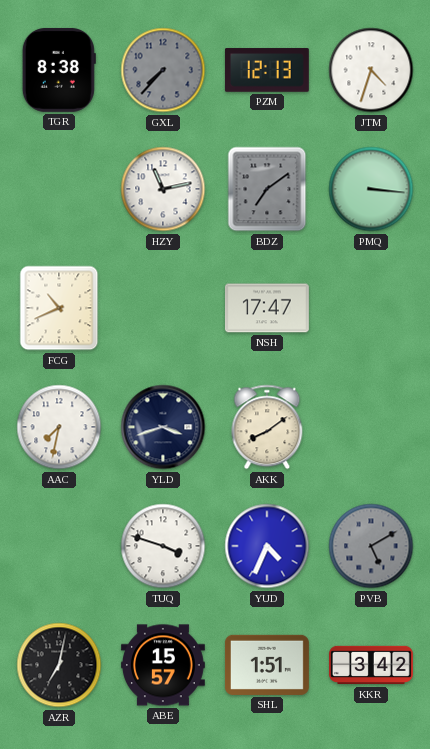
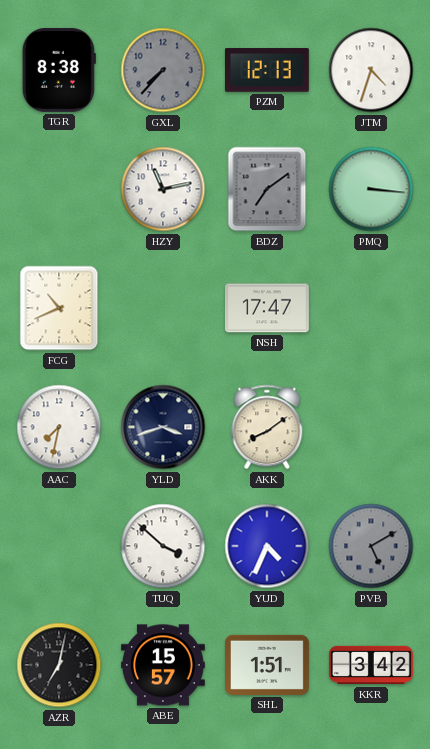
TUQ: 3:48 -> 3:52 (163, 546)
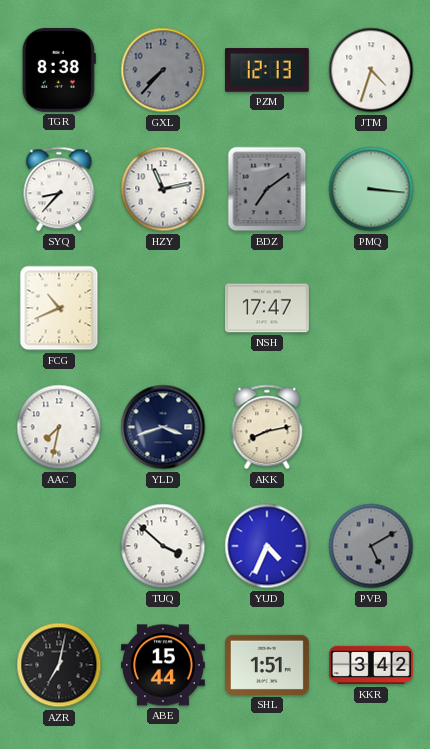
SYQ: none -> 8:37 (59, 189)
AKK: 8:09 -> 8:13 (267, 427)
ABE: 15:57 -> 15:44 (163, 665)
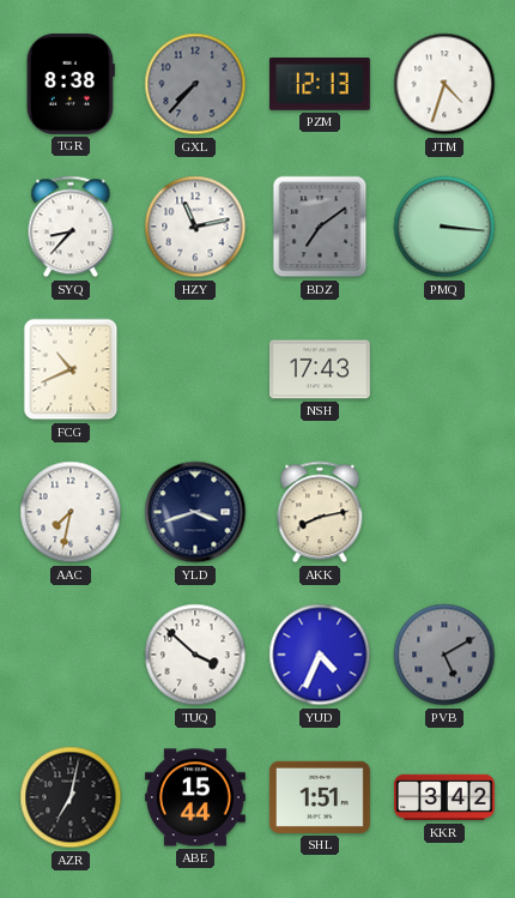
NSH: 17:47 -> 17:43 (320, 369)
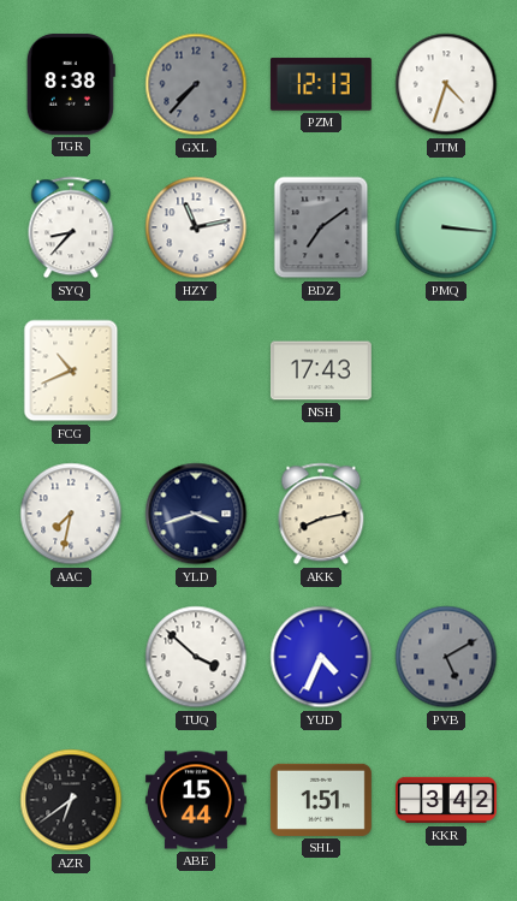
AZR: 7:02 -> 6:39 (71, 800)
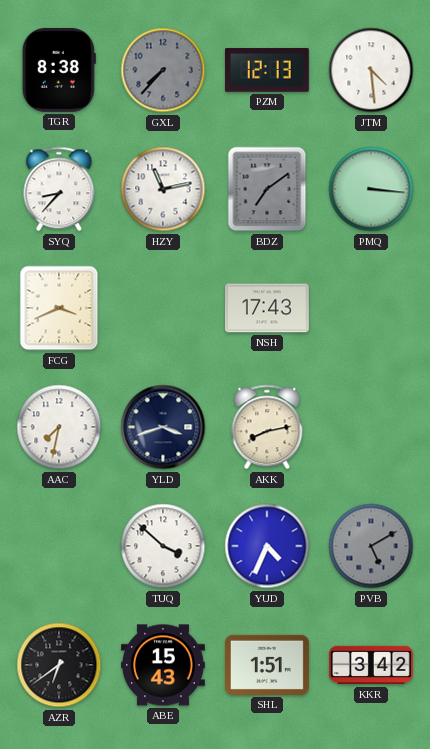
JTM: 4:33 -> 4:29 (371, 70)
FCG: 10:41 -> 3:41 (59, 308)
ABE: 15:44 -> 15:43 (163, 665)
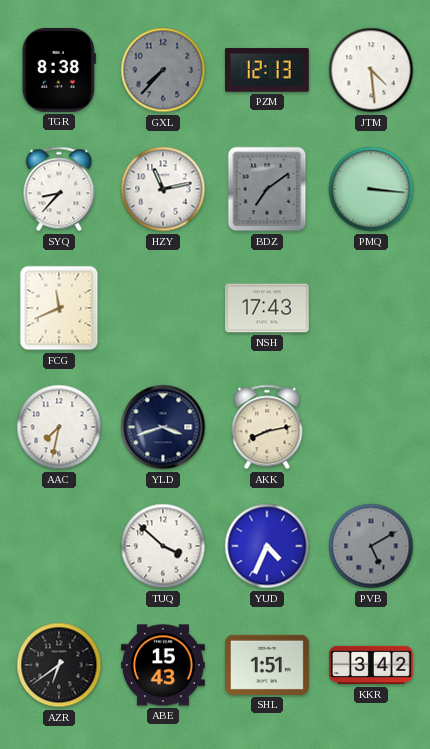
FCG: 3:41 -> 11:41 (59, 308)
